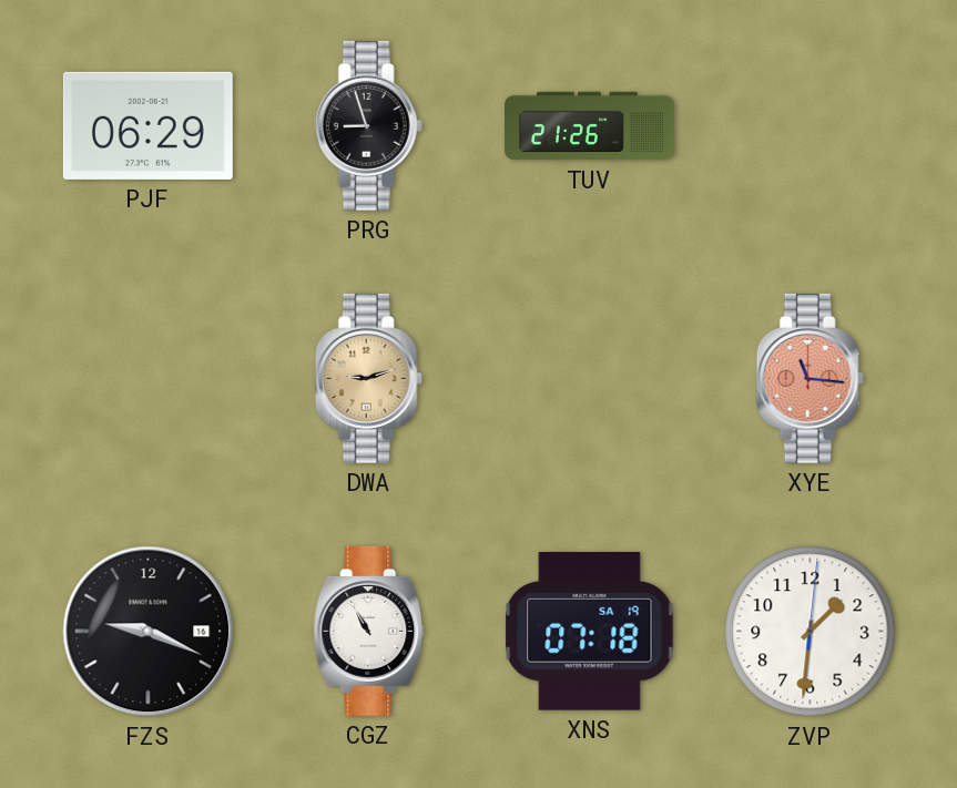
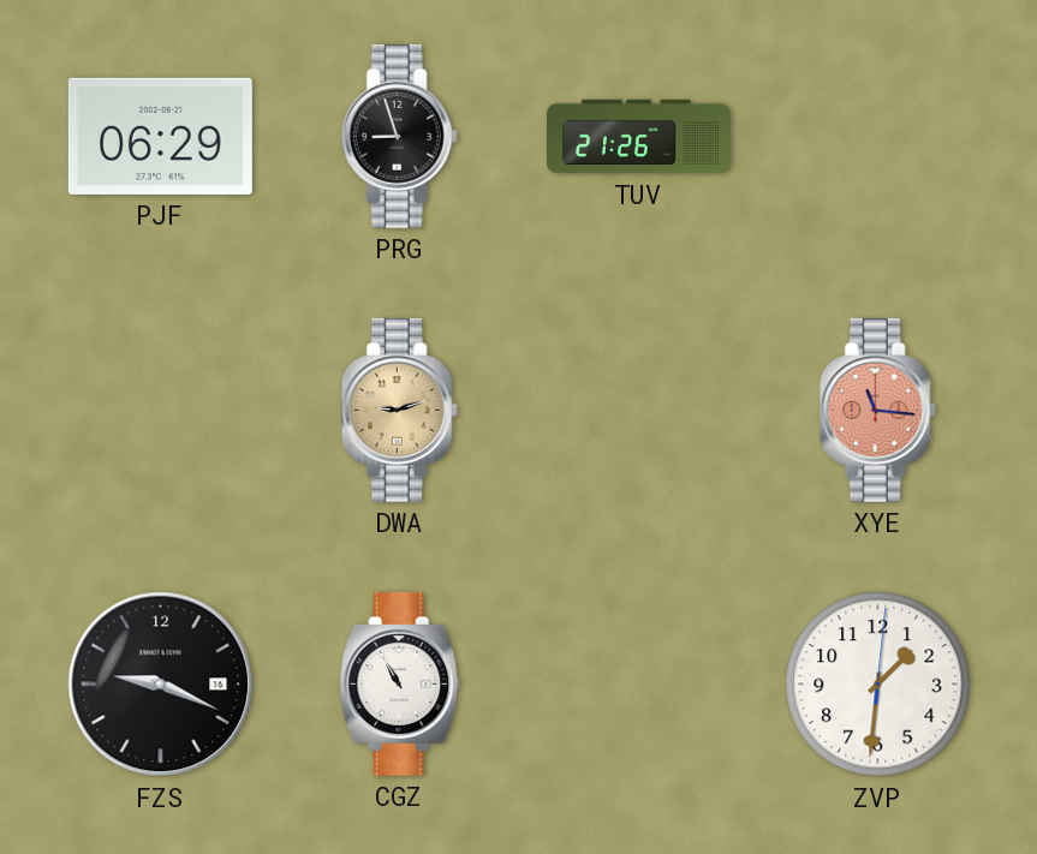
XNS: 07:18 -> none (590, 632)
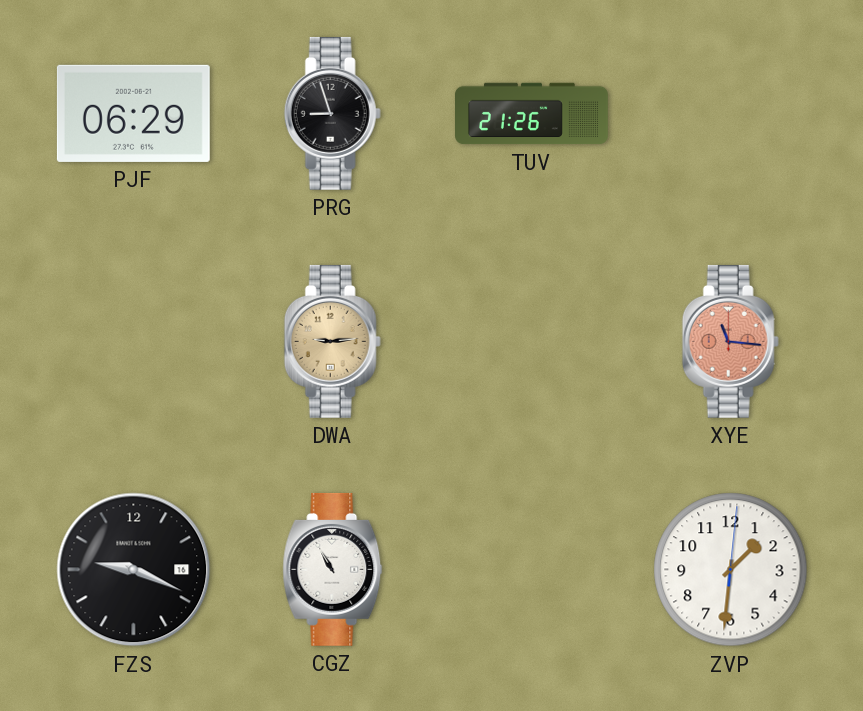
DWA: 9:12 -> 9:14 (332, 341)
